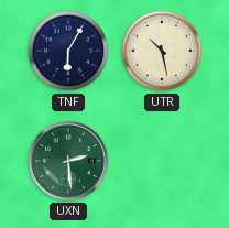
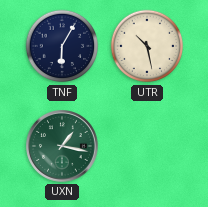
UXN: 2:29 -> 1:17 (63, 147)
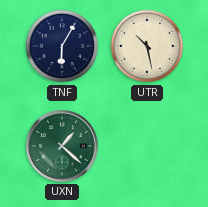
UXN: 1:17 -> 1:22 (63, 147)
